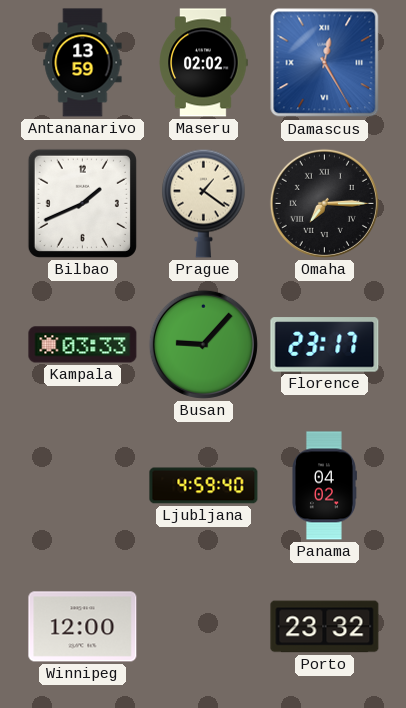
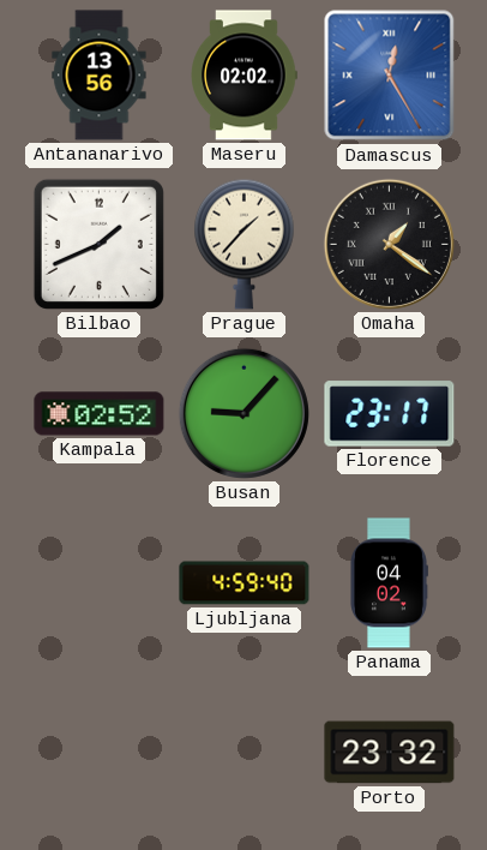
Antananarivo: 13:59 -> 13:56 (100, 76)
Prague: 1:21 -> 1:37 (245, 244)
Omaha: 7:15 -> 1:21 (389, 244)
Kampala: 03:33 -> 02:52 (100, 414)
Winnipeg: 12:00 -> none (83, 627)
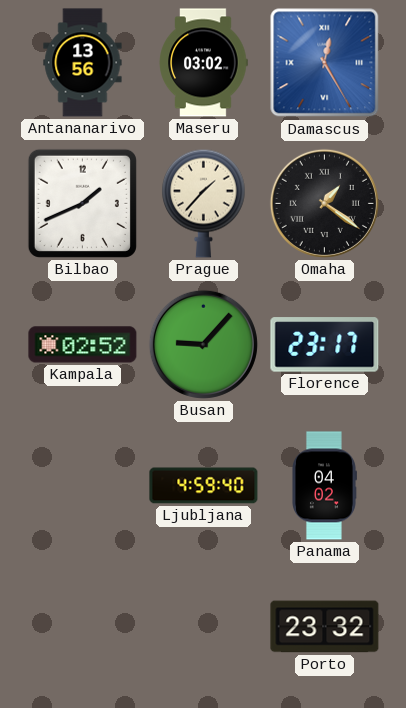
Maseru: 02:02 -> 03:02 (203, 63)
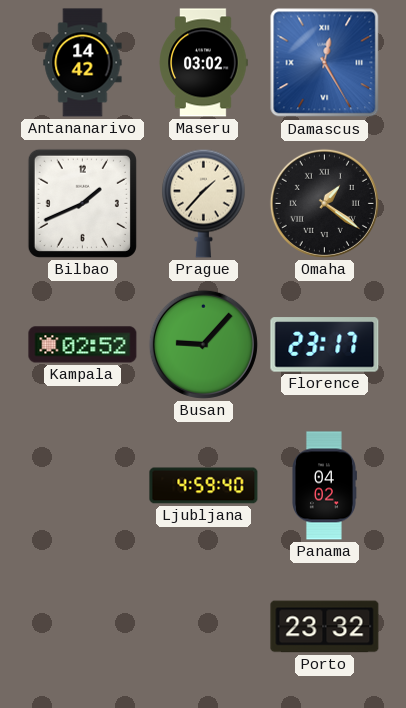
Antananarivo: 13:56 -> 14:42 (83, 63)
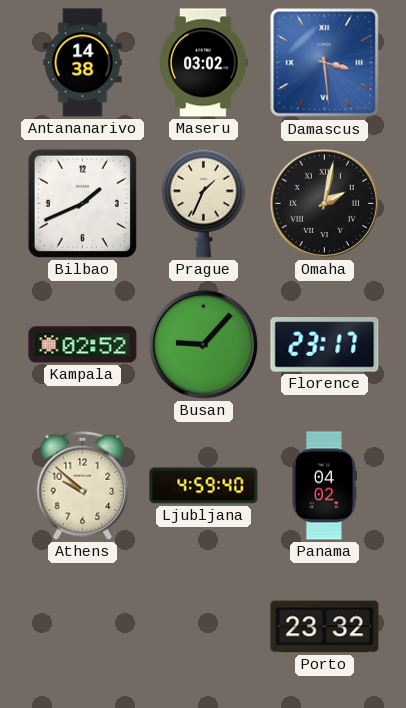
Antananarivo: 14:42 -> 14:38 (83, 63)
Damascus: 12:25 -> 3:29 (325, 63)
Prague: 1:37 -> 1:34 (204, 203)
Omaha: 1:21 -> 2:02 (324, 203)
Athens: none -> 9:52 (83, 485)
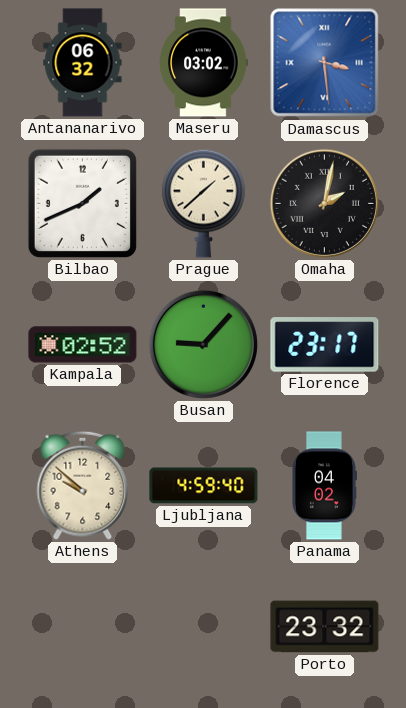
Antananarivo: 14:38 -> 06:32 (83, 63)
Prague: 1:34 -> 1:38 (204, 203)
